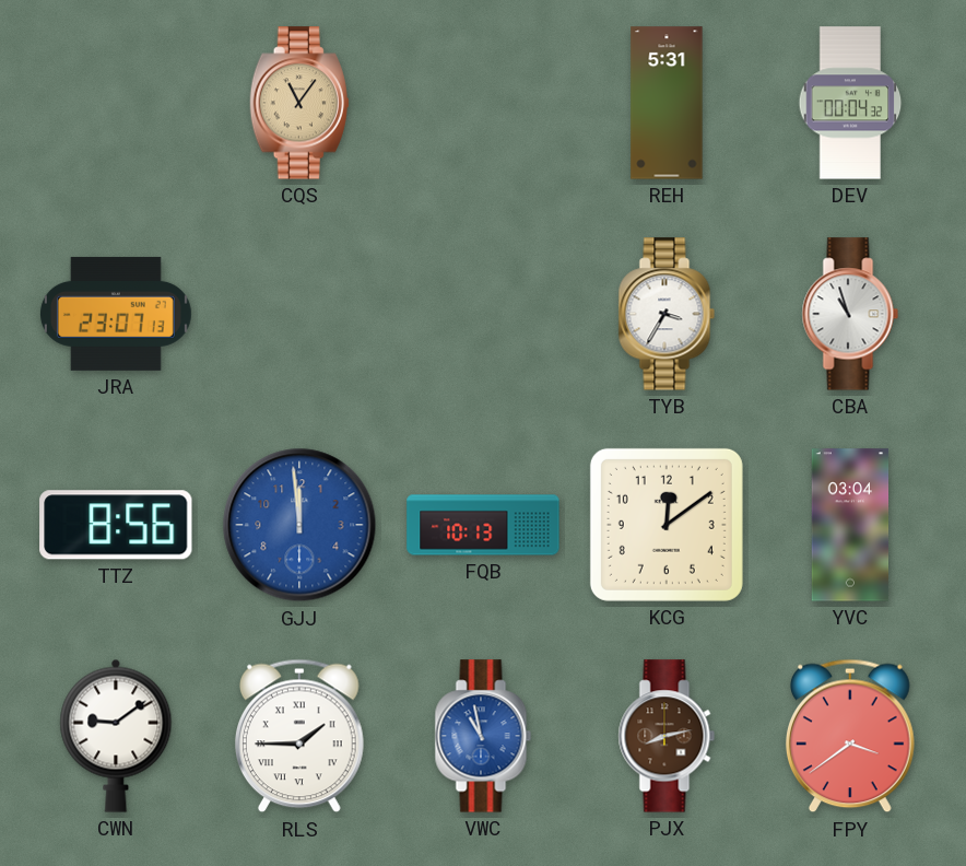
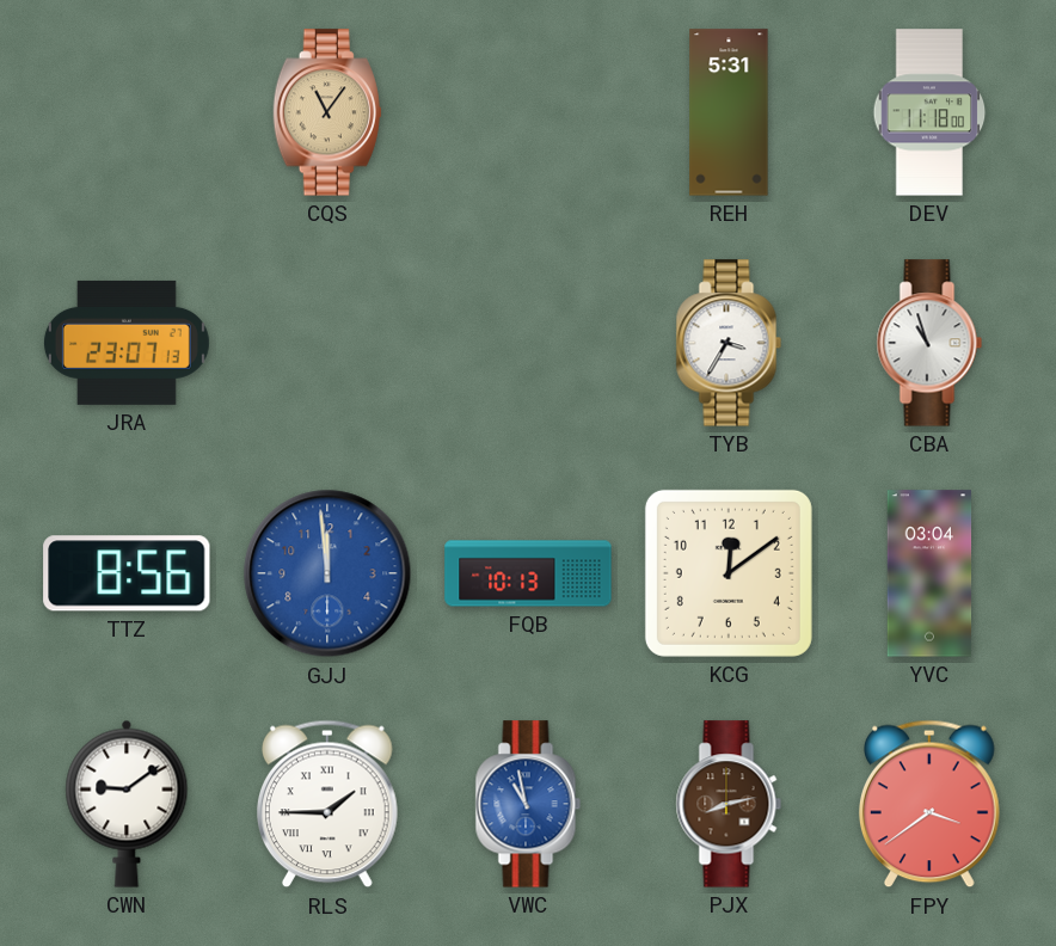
DEV: 00:04 -> 11:18 (929, 112)
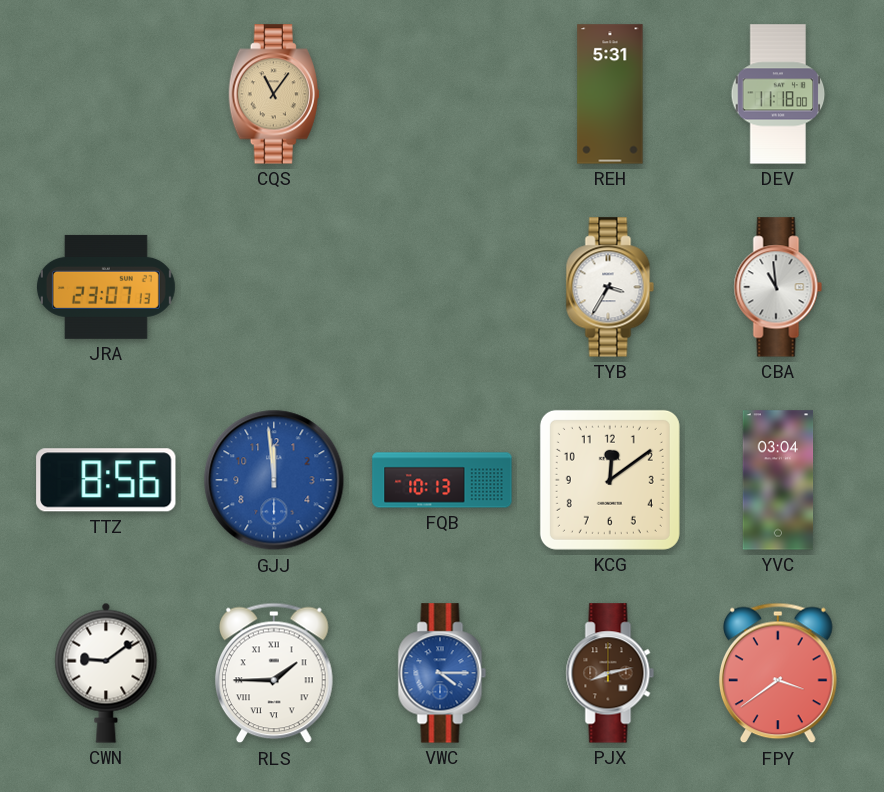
CBA: 10:57 -> 10:59 (778, 287)
VWC: 10:58 -> 4:15 (442, 673)
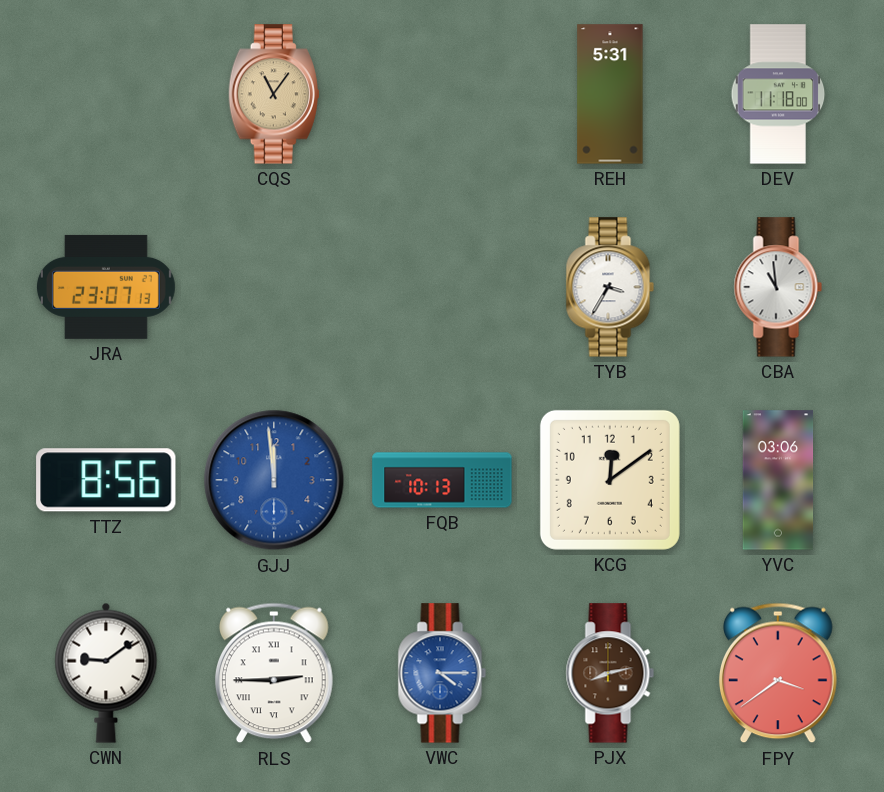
YVC: 03:04 -> 03:06 (778, 480)
RLS: 1:45 -> 2:45 (274, 673)
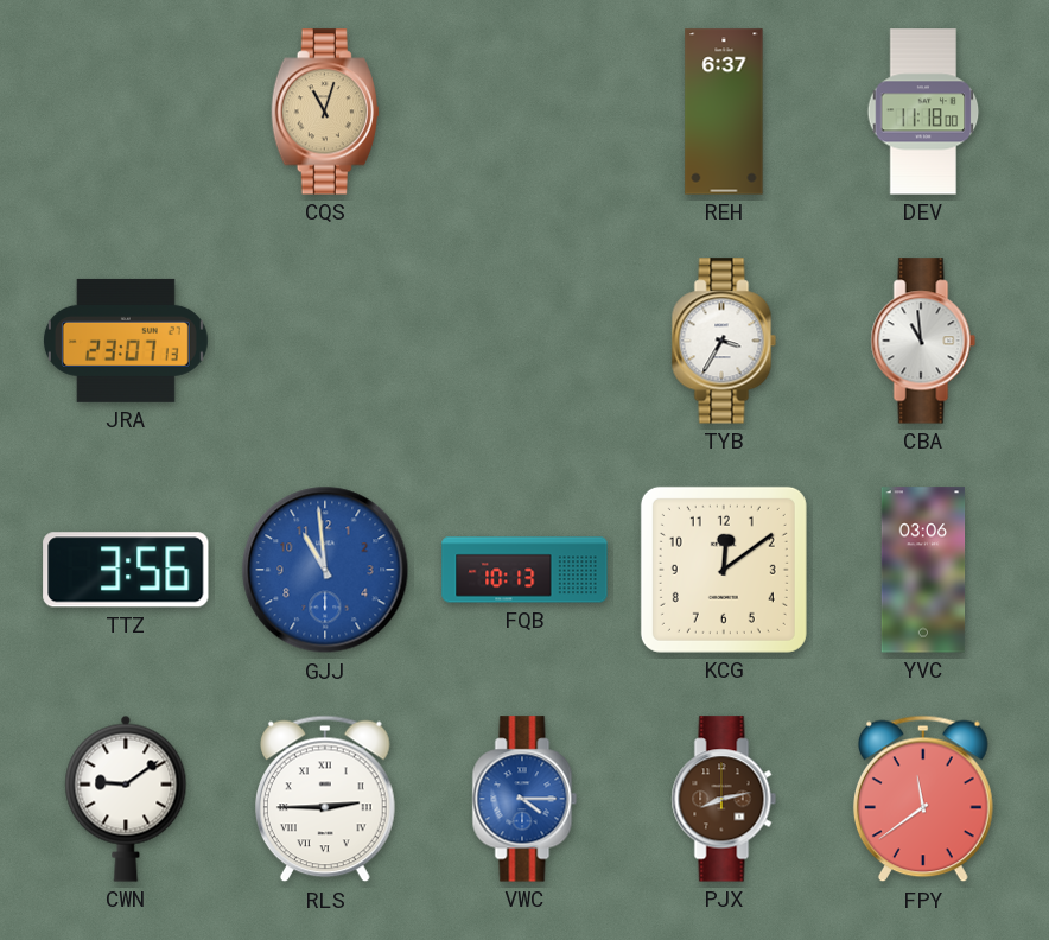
CQS: 11:06 -> 11:03 (325, 112)
REH: 5:31 -> 6:37 (724, 112)
TTZ: 8:56 -> 3:56 (126, 570)
GJJ: 11:59 -> 10:59 (325, 570)
FPY: 3:39 -> 11:39 (923, 799)
